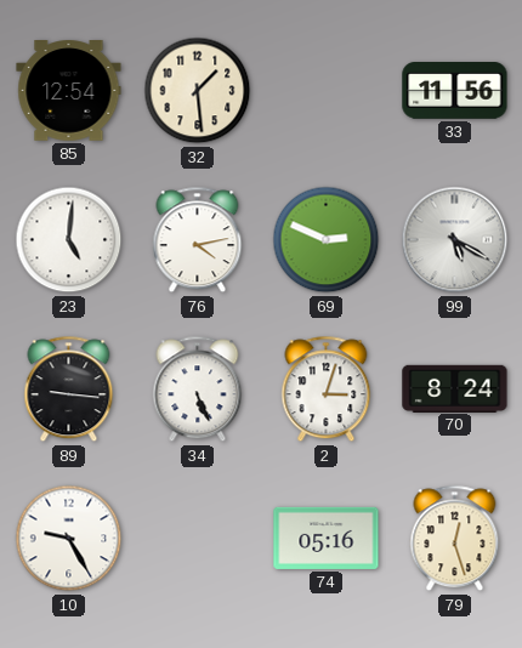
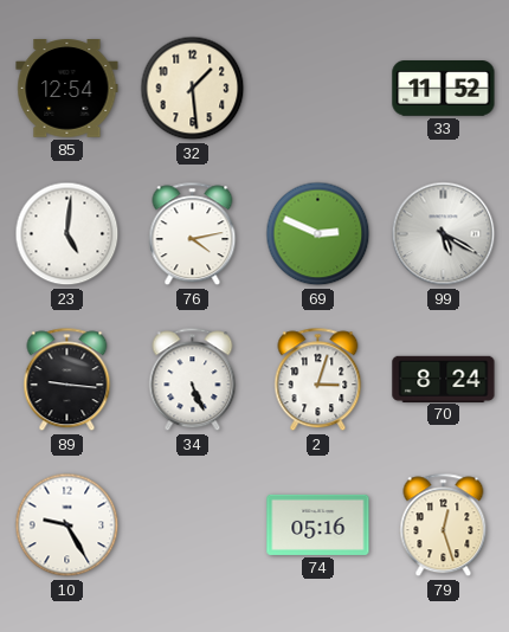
33: 11:56 -> 11:52 (444, 89)
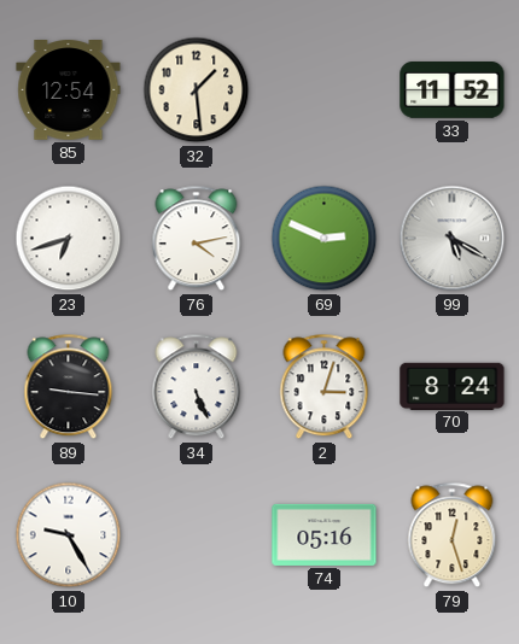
23: 5:01 -> 6:42 (69, 239)
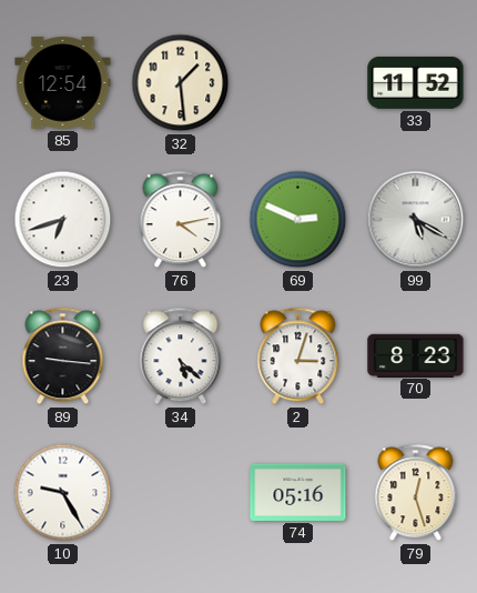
34: 5:26 -> 5:22 (181, 356)
70: 8:24 -> 8:23 (416, 355)
